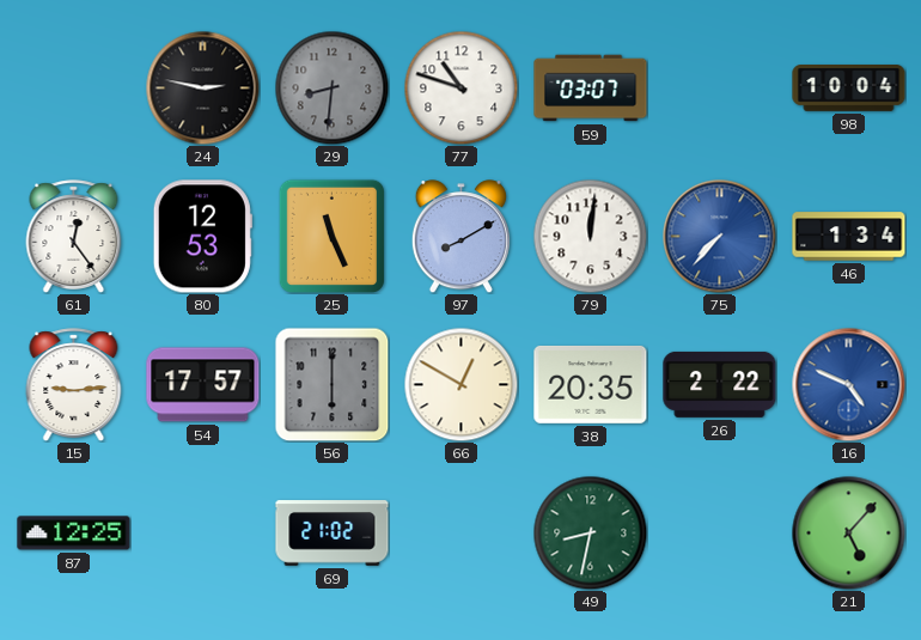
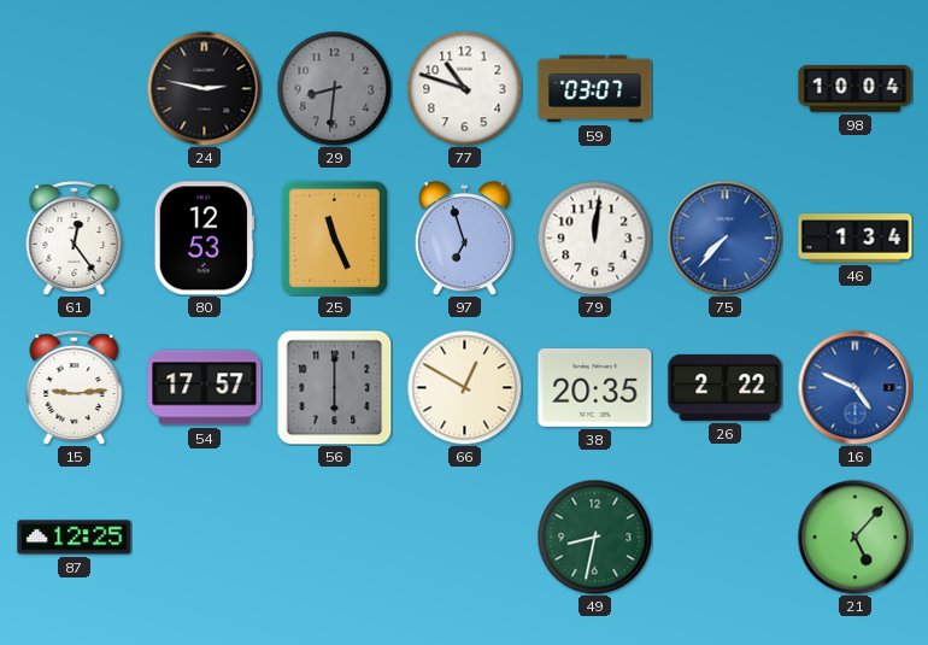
97: 8:10 -> 6:57 (464, 239)
69: 21:02 -> none (333, 534)
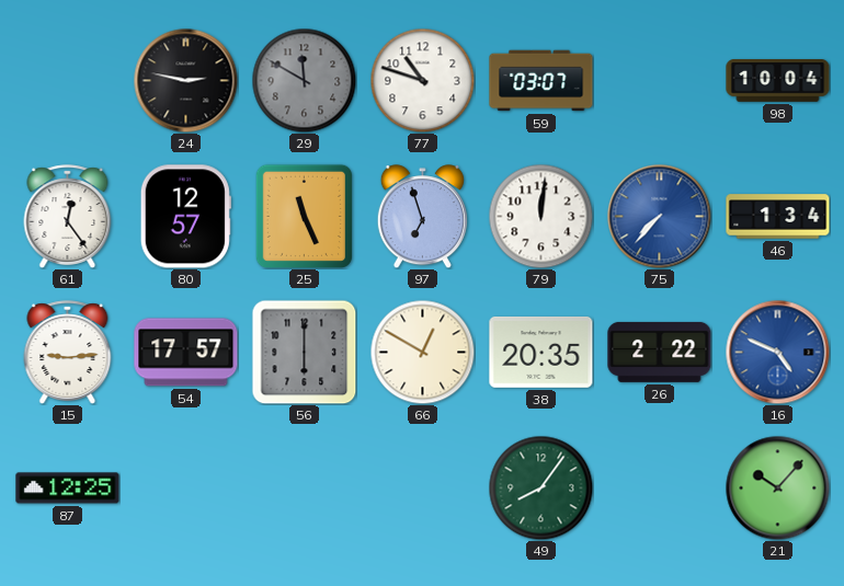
29: 8:31 -> 11:50 (304, 80)
80: 12:53 -> 12:57 (185, 217)
49: 8:32 -> 8:06 (540, 487)
21: 5:07 -> 10:07 (777, 487)
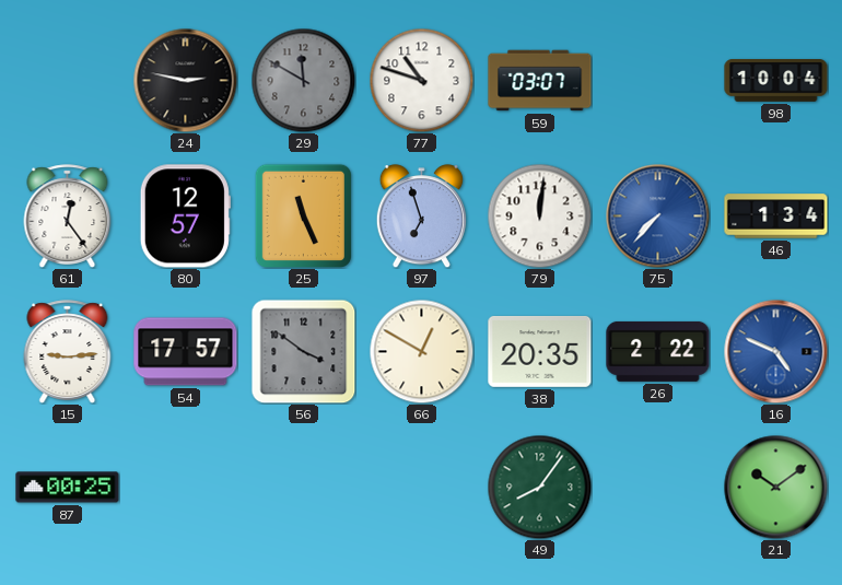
56: 6:00 -> 3:51 (303, 351)
87: 12:25 -> 00:25 (68, 488)
21: 10:07 -> 10:09 (775, 487)
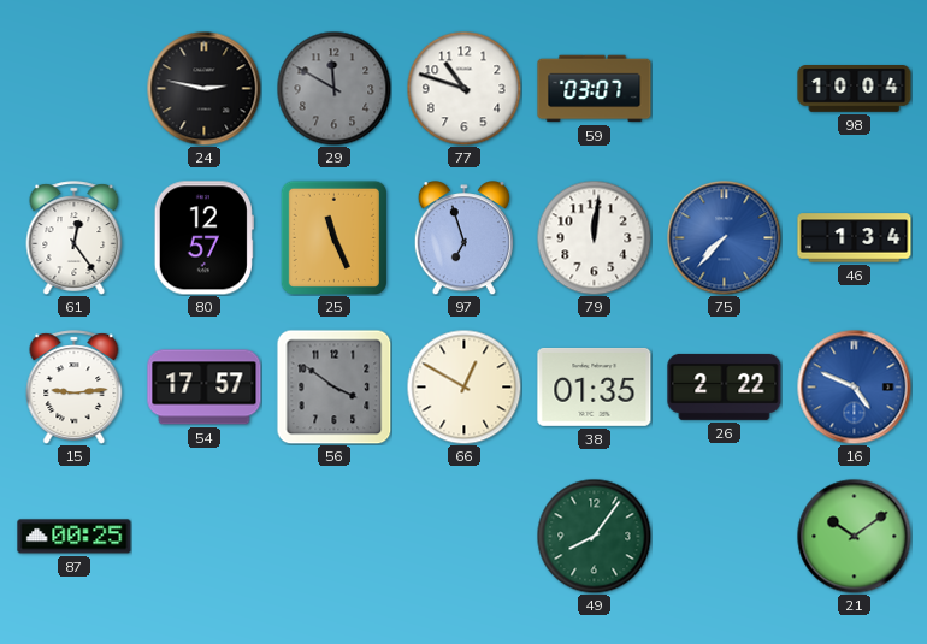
38: 20:35 -> 01:35 (595, 386)
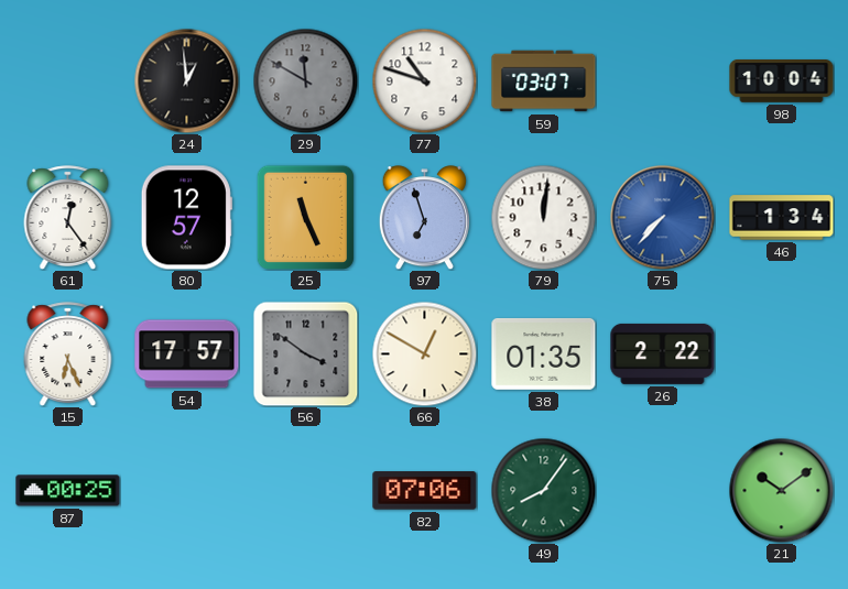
24: 2:47 -> 12:59 (186, 80)
15: 9:14 -> 6:26 (68, 355)
16: 4:49 -> none (854, 386)
82: none -> 07:06 (425, 491)
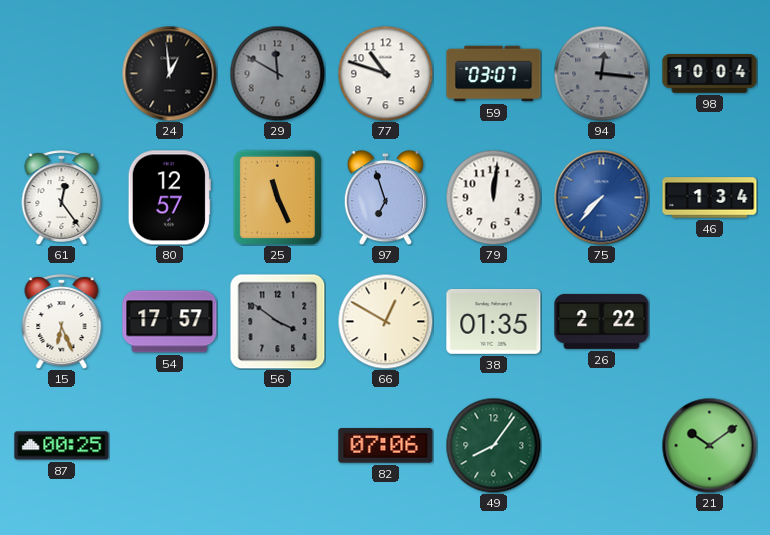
94: none -> 12:16 (601, 73)
